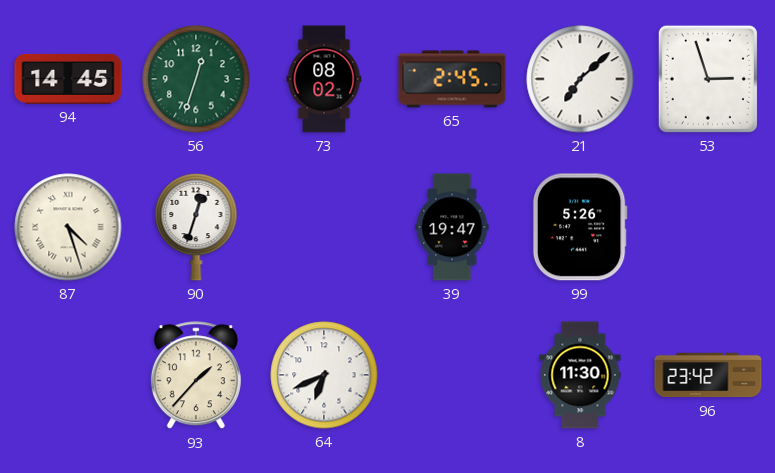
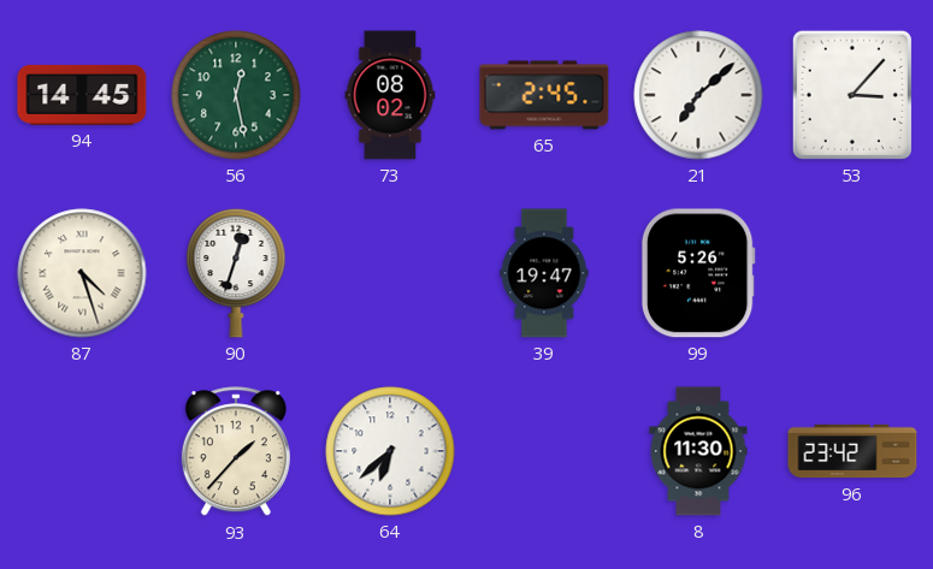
56: 12:33 -> 12:28 (236, 95)
53: 2:57 -> 3:07 (852, 95)
64: 6:41 -> 6:38 (390, 451)
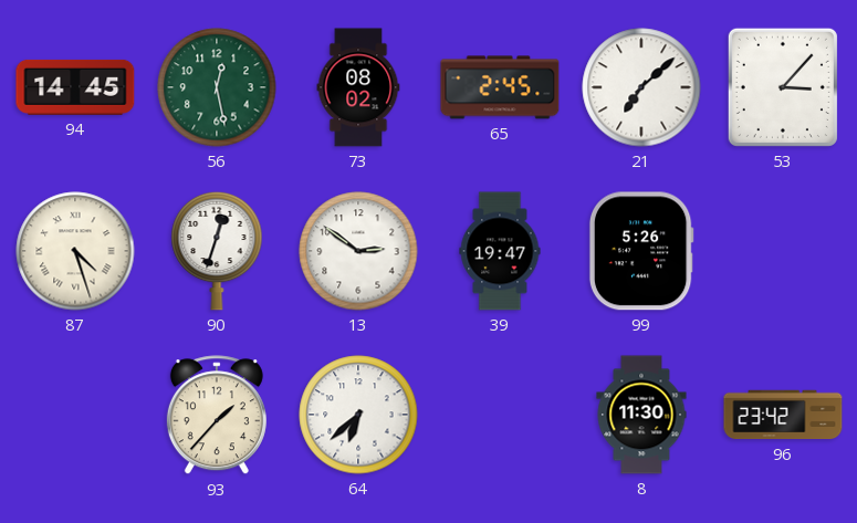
13: none -> 2:51 (358, 251)
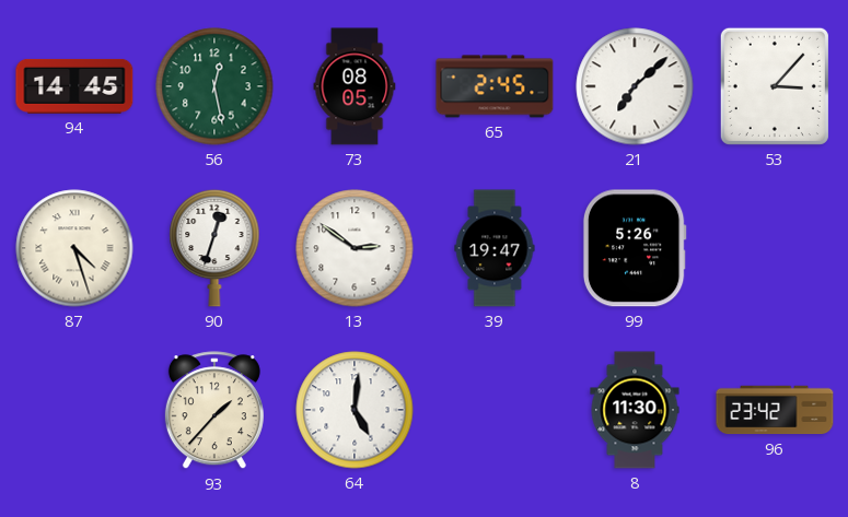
73: 08:02 -> 08:05 (355, 86)
64: 6:38 -> 5:01 (355, 410)
